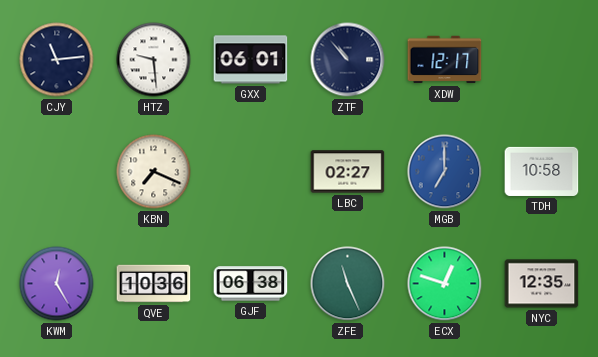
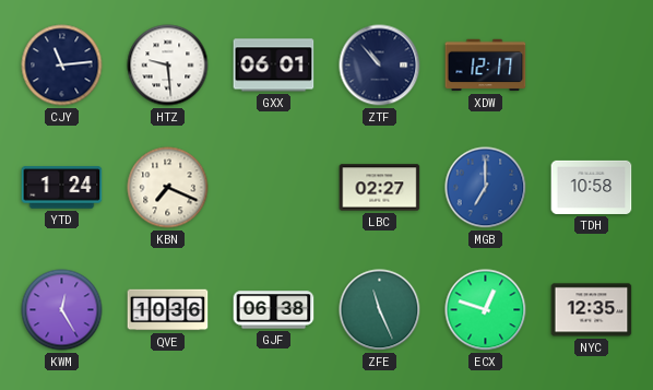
YTD: none -> 1:24 (62, 188)
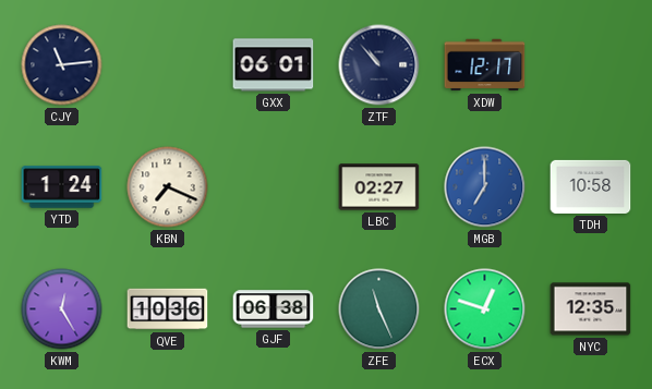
HTZ: 9:29 -> none (168, 66)
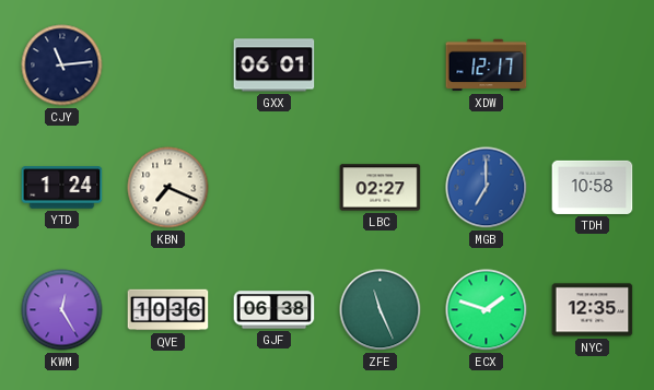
ZTF: 10:53 -> none (379, 65)
ECX: 12:48 -> 1:48 (487, 310)
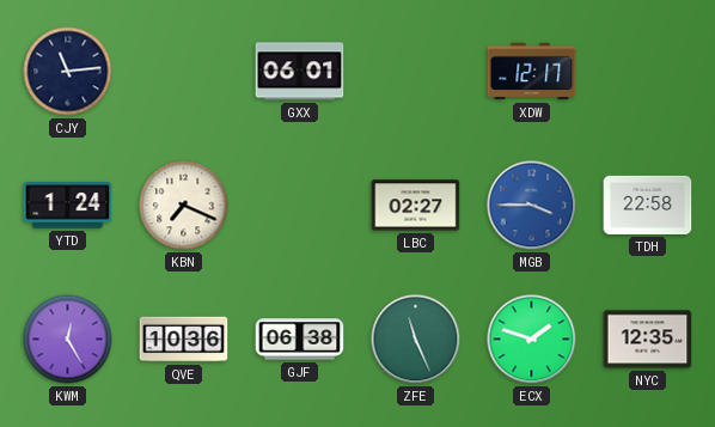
MGB: 7:00 -> 3:45 (532, 206)
TDH: 10:58 -> 22:58 (648, 205)
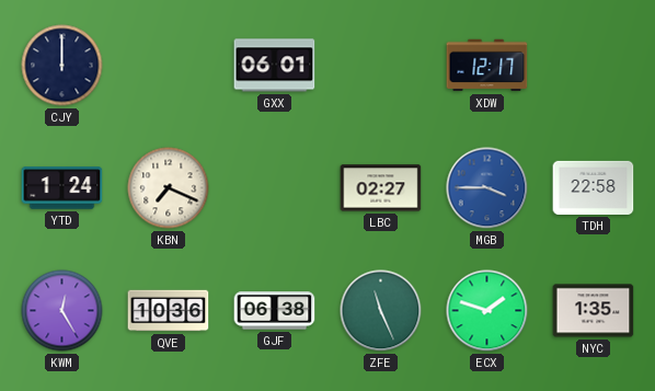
CJY: 11:14 -> 12:00 (62, 66)
NYC: 12:35 -> 1:35 (594, 311)
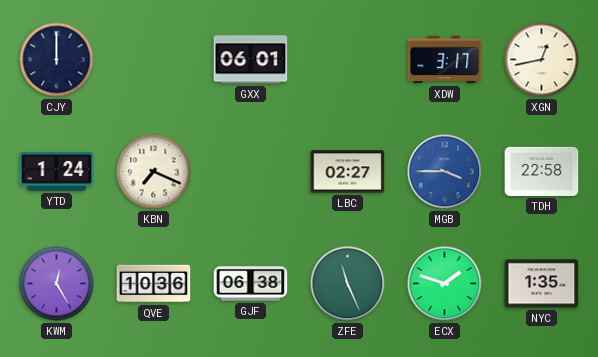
XDW: 12:17 -> 3:17 (445, 60)
XGN: none -> 12:43 (542, 60)
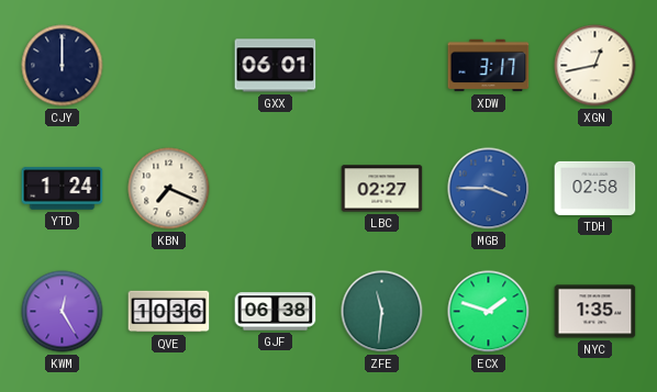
TDH: 22:58 -> 02:58 (595, 188)
ZFE: 11:26 -> 11:31 (382, 312)
